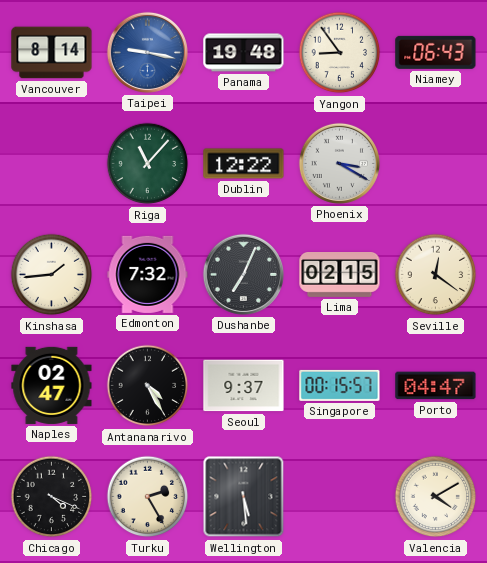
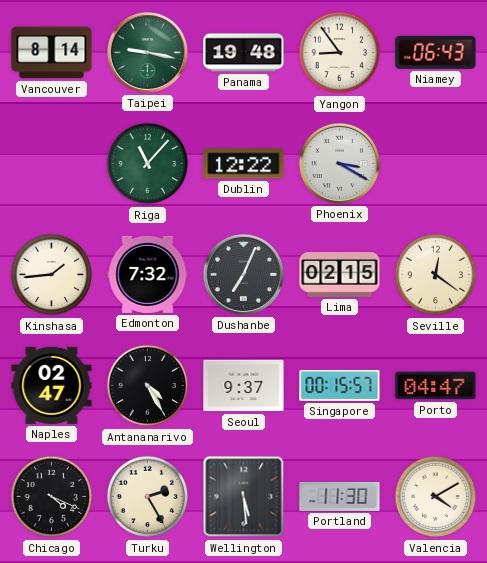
Taipei dial: blue -> green (147, 52)
Portland: none -> 11:30 (340, 496)
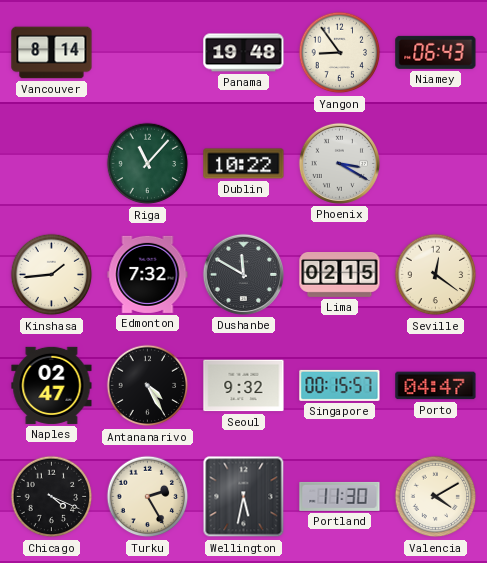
Taipei: 9:17 -> none (147, 52)
Dublin: 12:22 -> 10:22 (244, 164)
Dushanbe: 7:04 -> 11:50 (243, 274)
Seoul: 9:37 -> 9:32 (244, 386)
Wellington: 5:29 -> 5:32 (244, 497)
